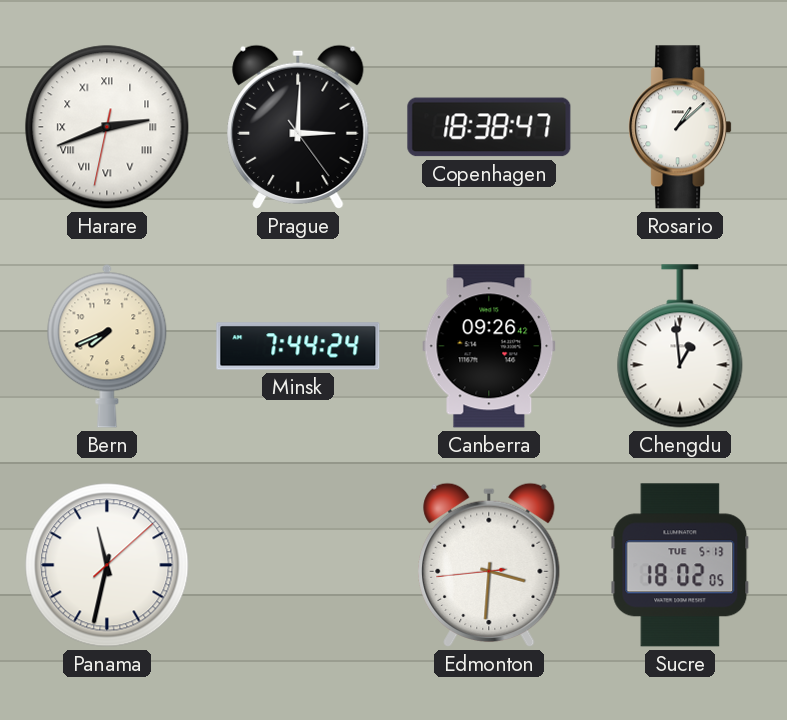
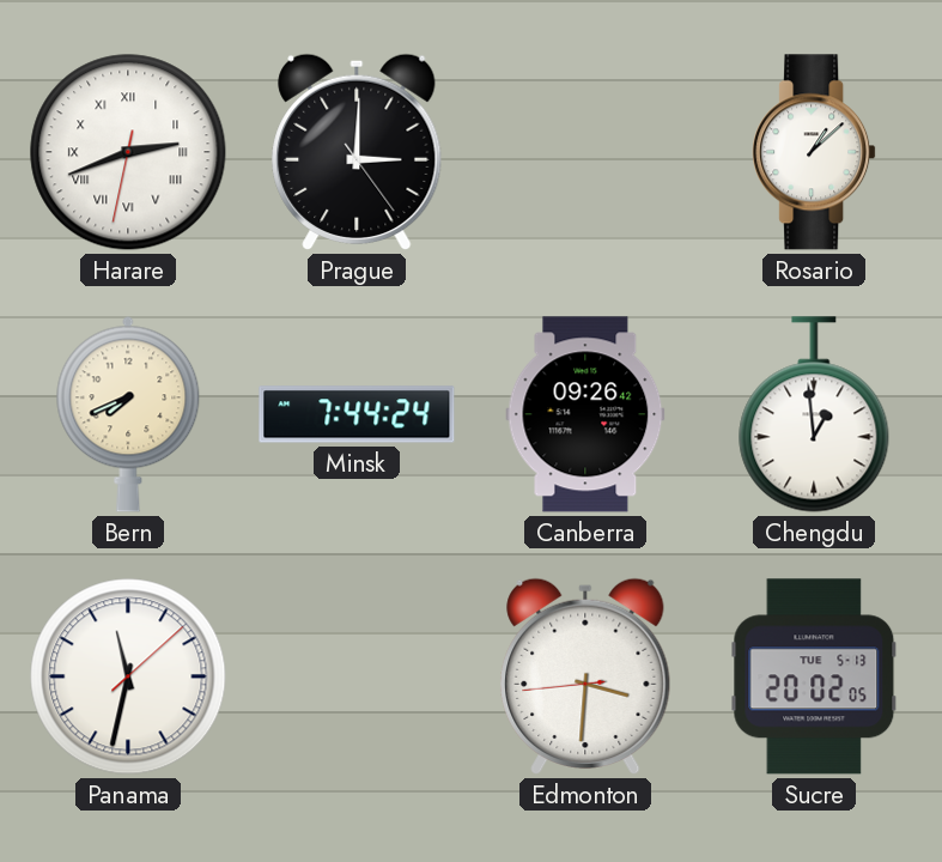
Copenhagen: 18:38 -> none (489, 127)
Sucre: 18:02 -> 20:02 (814, 676)
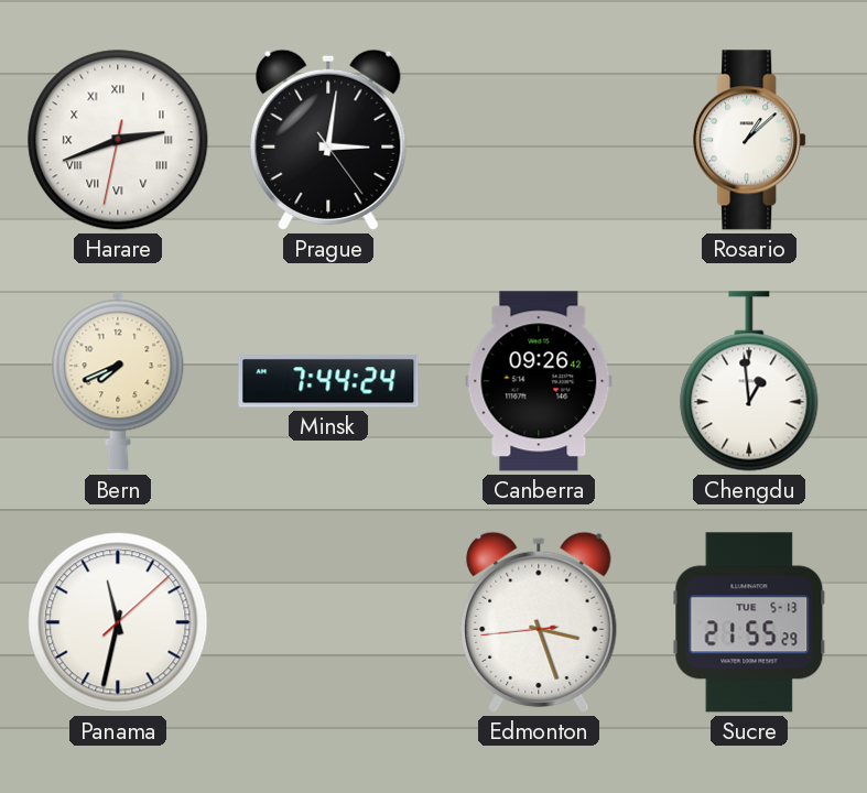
Prague: 3:00 -> 3:01 (328, 140)
Edmonton: 3:30 -> 3:26 (539, 622)
Sucre: 20:02 -> 21:55 (749, 622)
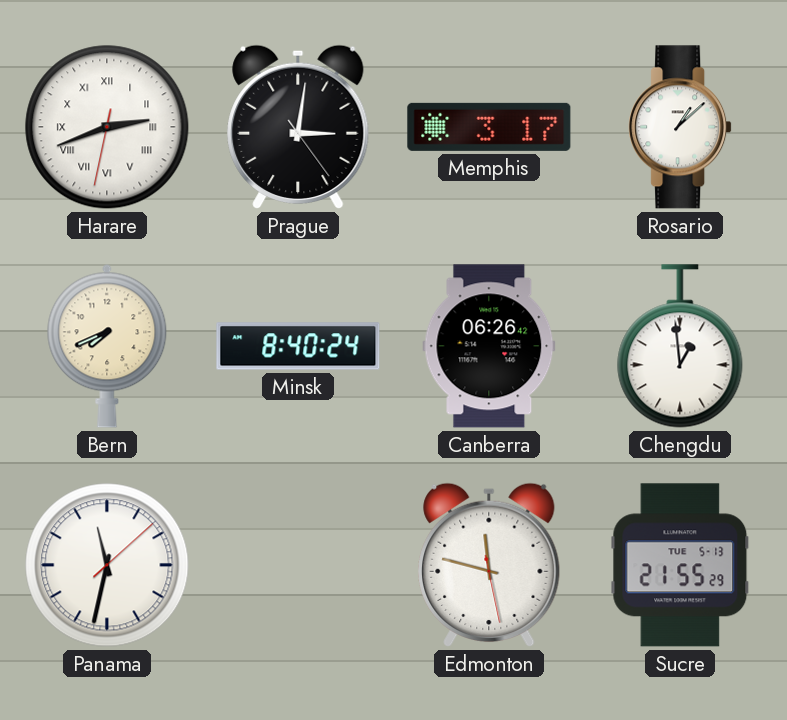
Memphis: none -> 3:17 (489, 127)
Minsk: 7:44 -> 8:40 (298, 346)
Canberra: 09:26 -> 06:26 (489, 346)
Edmonton: 3:26 -> 11:47 (489, 565)
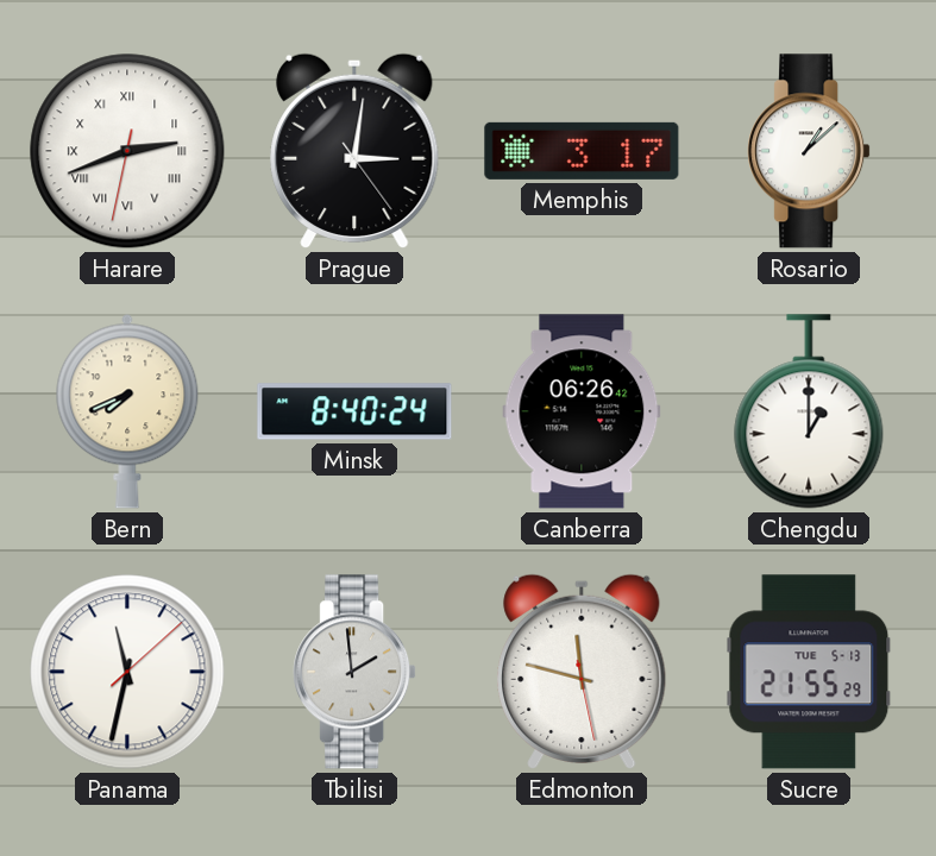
Chengdu: 12:59 -> 1:00 (809, 411)
Tbilisi: none -> 1:59 (354, 672)
